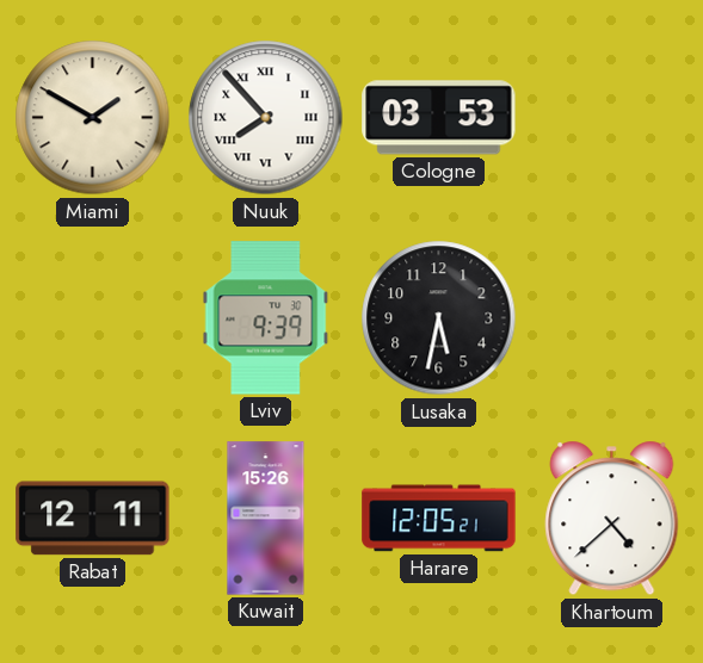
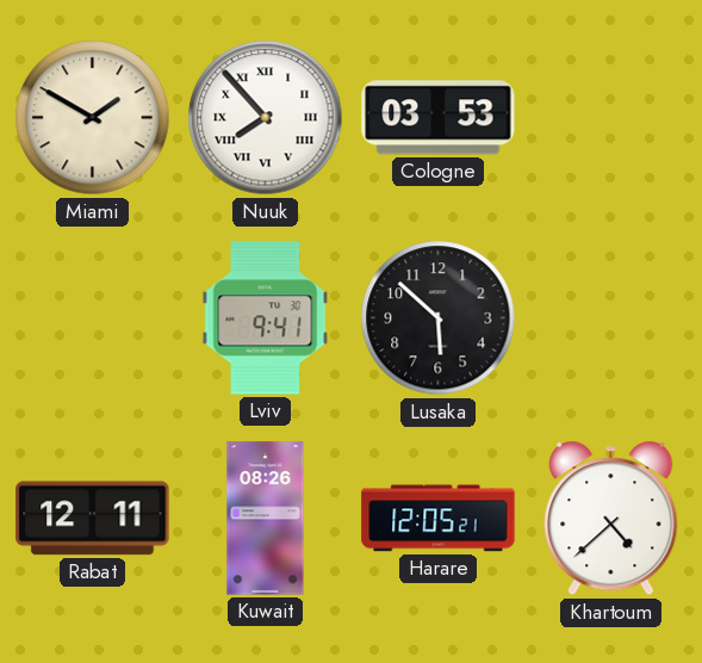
Lviv: 9:39 -> 9:41 (266, 318)
Lusaka: 5:32 -> 5:52 (439, 318)
Kuwait: 15:26 -> 08:26 (266, 519)
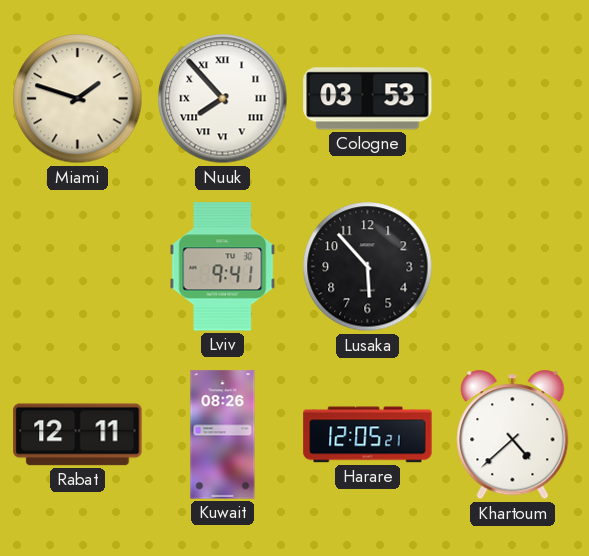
Miami: 1:50 -> 1:48 (78, 99)
Lusaka: 5:52 -> 5:53 (368, 267)
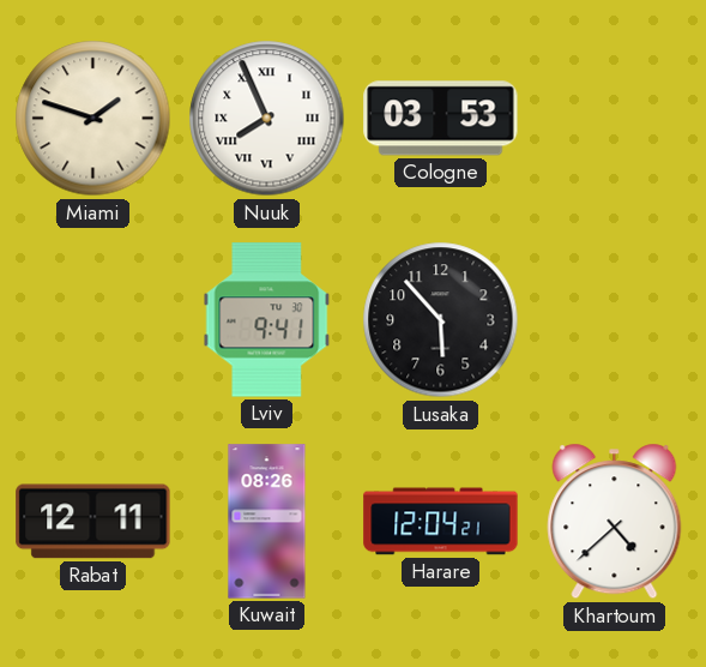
Nuuk: 7:53 -> 7:56 (267, 119)
Harare: 12:05 -> 12:04 (441, 522)
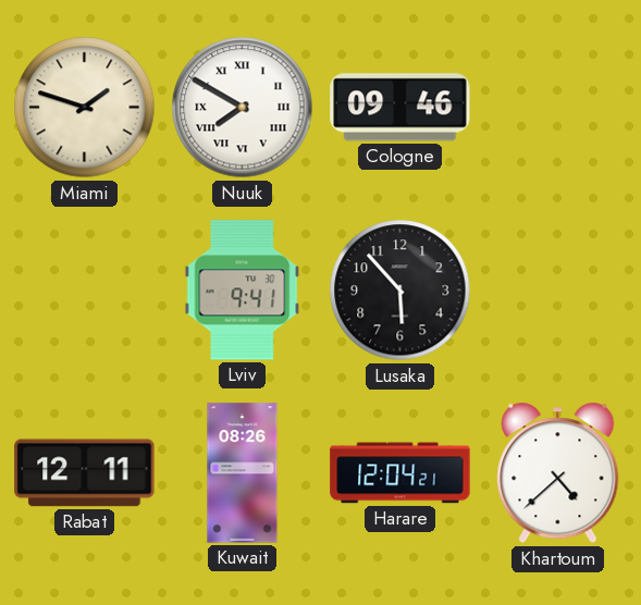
Nuuk: 7:56 -> 7:50 (243, 108)
Cologne: 03:53 -> 09:46 (400, 108)
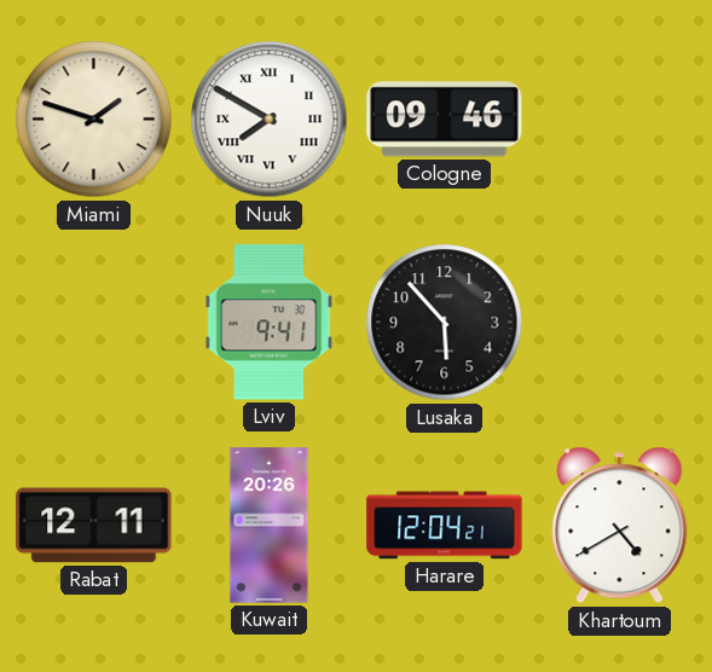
Kuwait: 08:26 -> 20:26 (270, 526)
Khartoum: 4:38 -> 4:40 (620, 526)
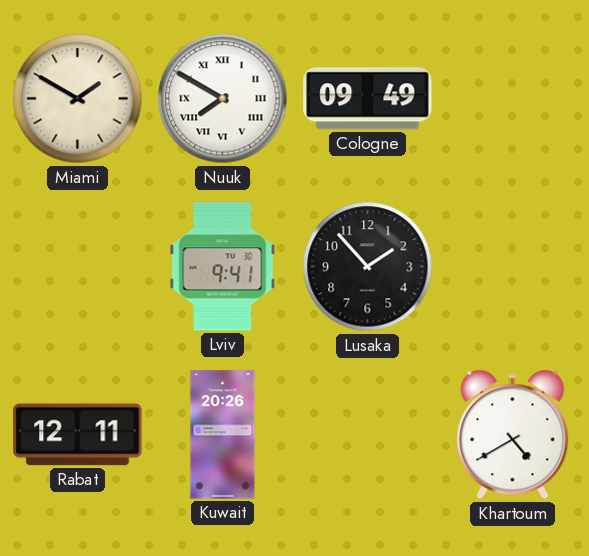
Miami: 1:48 -> 1:50 (78, 99)
Cologne: 09:46 -> 09:49 (368, 99)
Lusaka: 5:53 -> 1:53 (368, 267)
Harare: 12:04 -> none (445, 526)
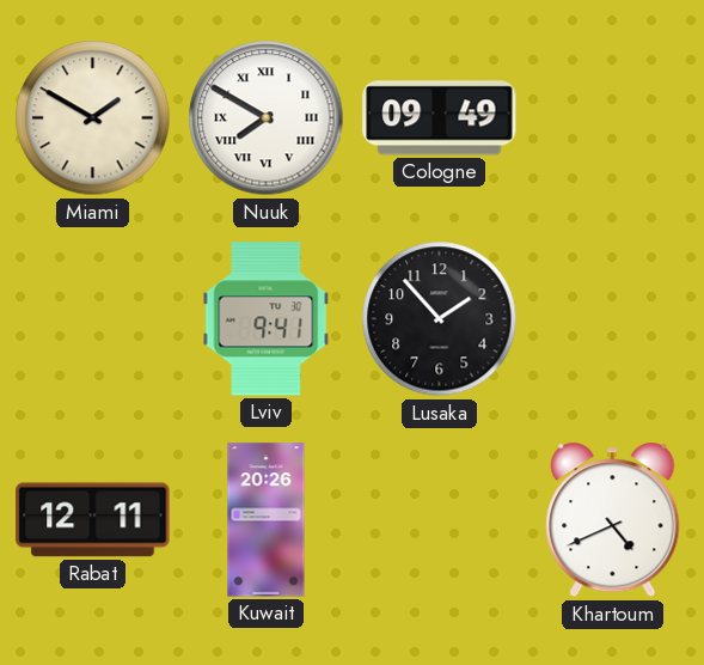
Khartoum: 4:40 -> 4:41 (613, 520)
